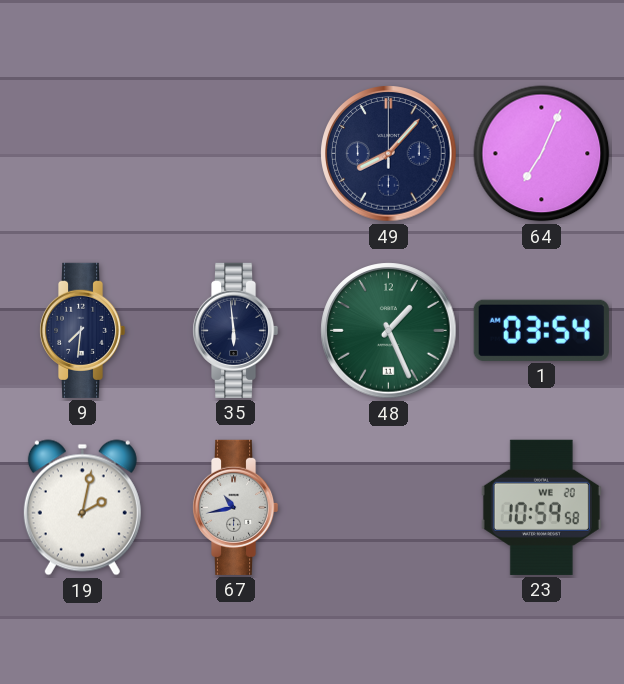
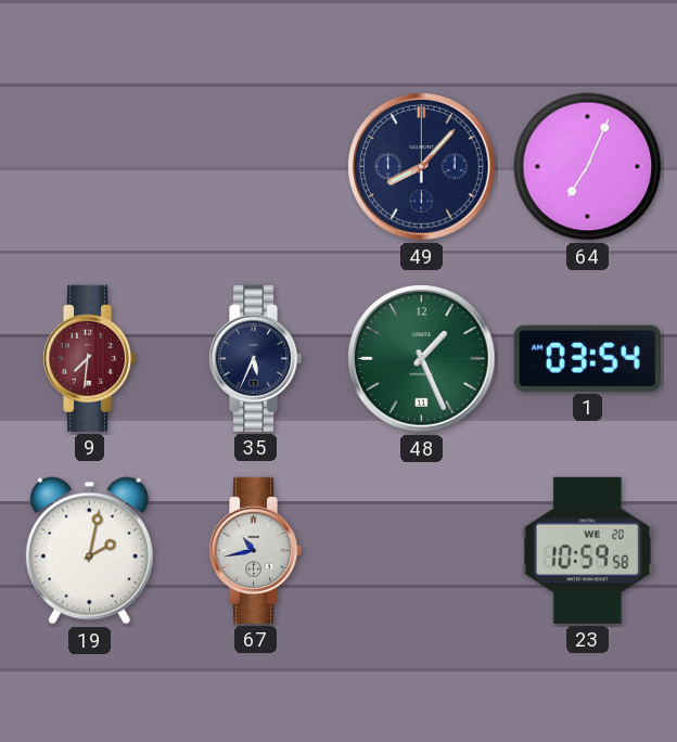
9 dial: navy -> burgundy (89, 358)
35: 5:59 -> 5:34 (255, 358)
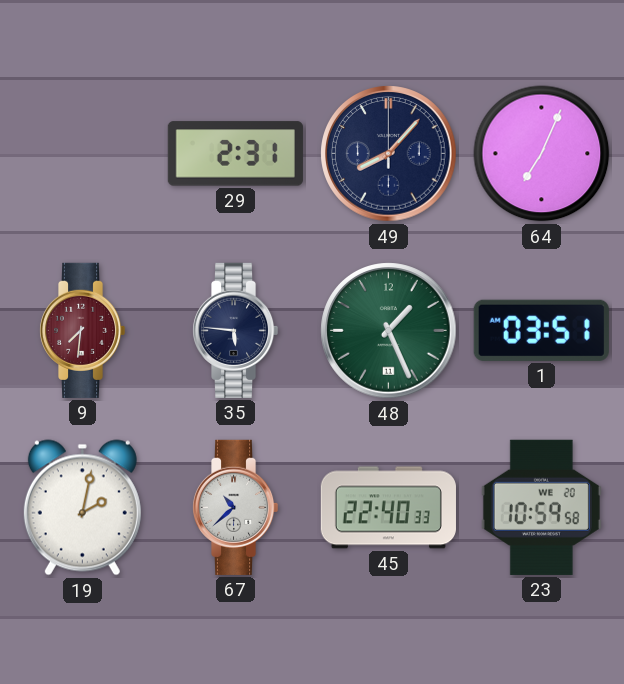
29: none -> 2:31 (235, 154)
35: 5:34 -> 5:46 (235, 330)
1: 03:54 -> 03:51 (541, 330)
67: 10:43 -> 10:38 (235, 507)
45: none -> 22:40 (388, 508)
